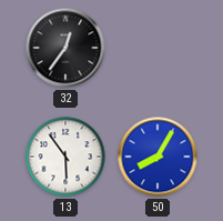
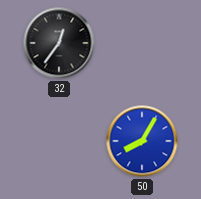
13: 5:54 -> none (65, 157)
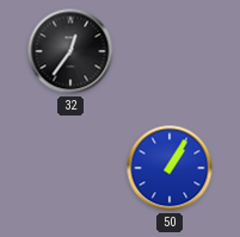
50: 8:05 -> 1:05 (170, 168)
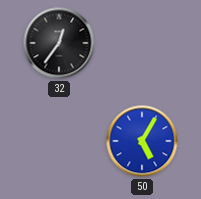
50: 1:05 -> 5:05 (142, 141)
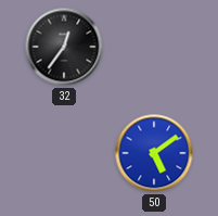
50: 5:05 -> 5:09 (154, 153)
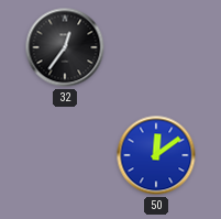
50: 5:09 -> 12:09 (156, 155)
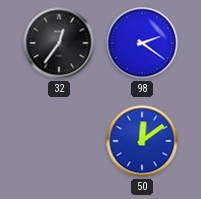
98: none -> 2:21 (142, 43)
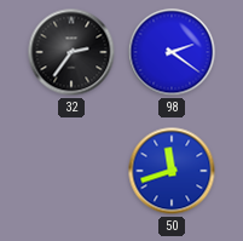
32: 12:36 -> 2:36 (71, 52)
50: 12:09 -> 11:42 (172, 171)
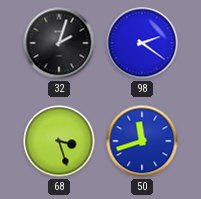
32: 2:36 -> 2:03 (59, 43)
68: none -> 3:27 (59, 141)
